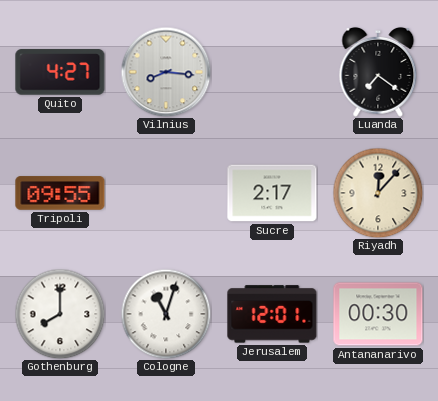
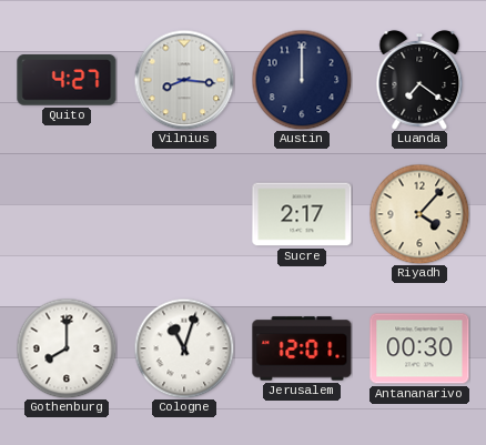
Austin: none -> 12:00 (302, 80)
Tripoli: 09:55 -> none (60, 193)
Riyadh: 12:07 -> 4:07 (419, 214)
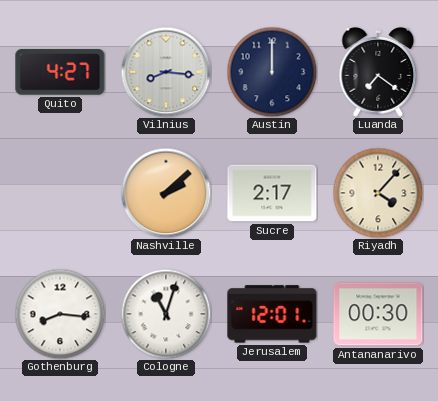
Nashville: none -> 2:08 (166, 193)
Gothenburg: 8:00 -> 8:16 (60, 314)
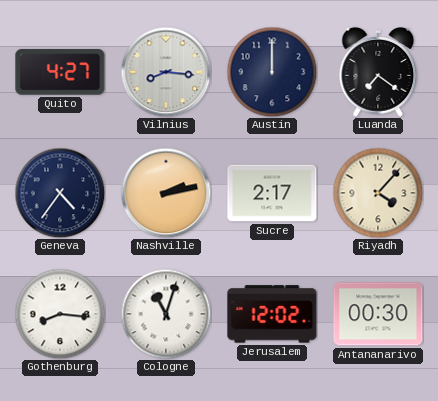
Geneva: none -> 4:36 (60, 193)
Nashville: 2:08 -> 2:13 (166, 193)
Jerusalem: 12:01 -> 12:02 (272, 314)
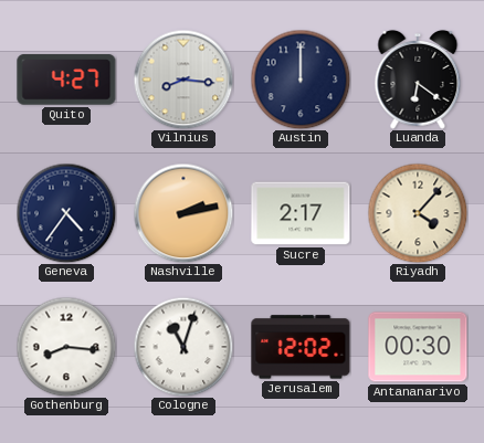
Luanda: 7:21 -> 6:21 (418, 80)
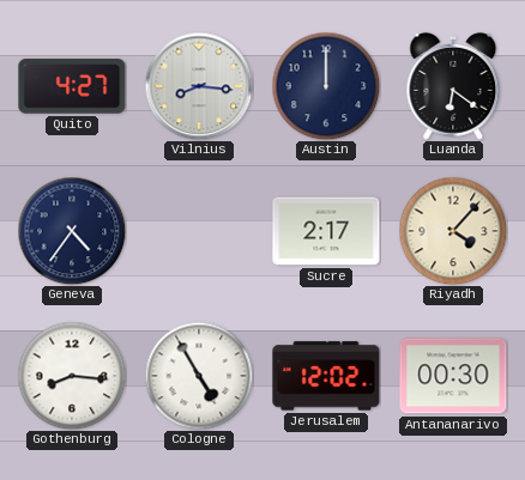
Nashville: 2:13 -> none (183, 213)
Cologne: 11:03 -> 4:55 (199, 376)
